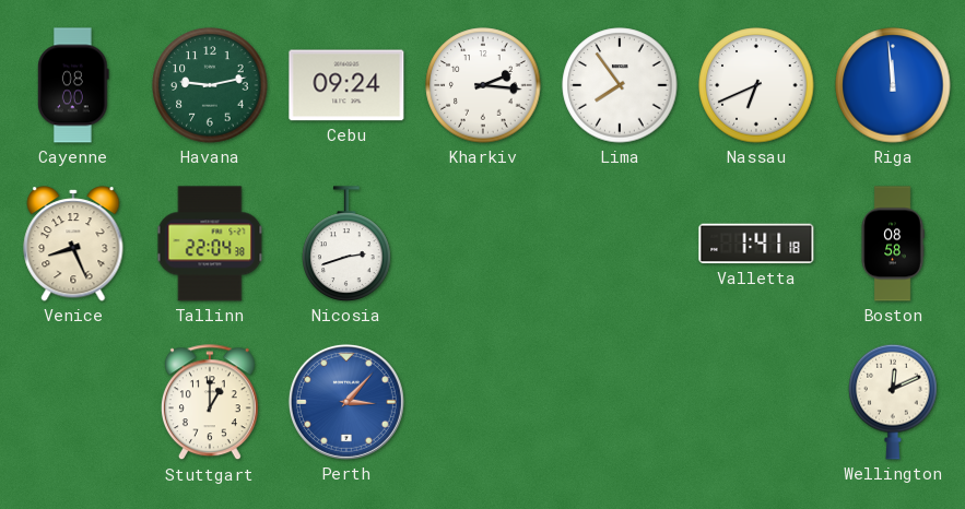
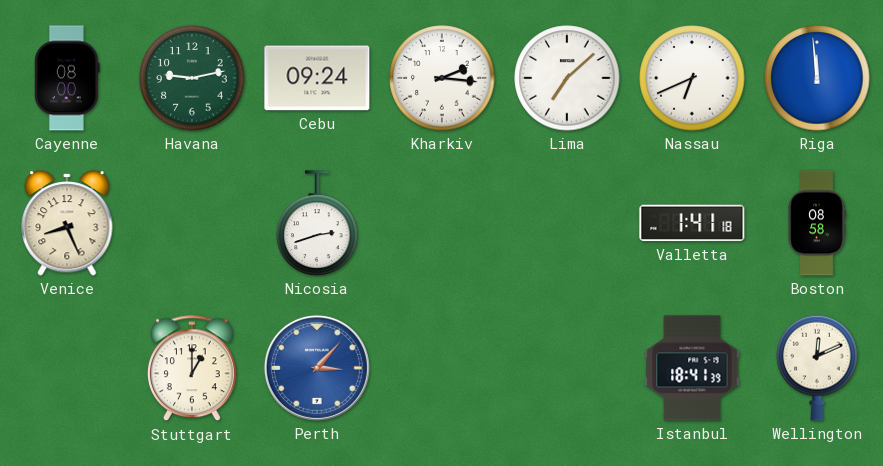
Lima: 7:54 -> 7:08 (567, 78)
Tallinn: 22:04 -> none (210, 244)
Istanbul: none -> 18:41 (692, 368)
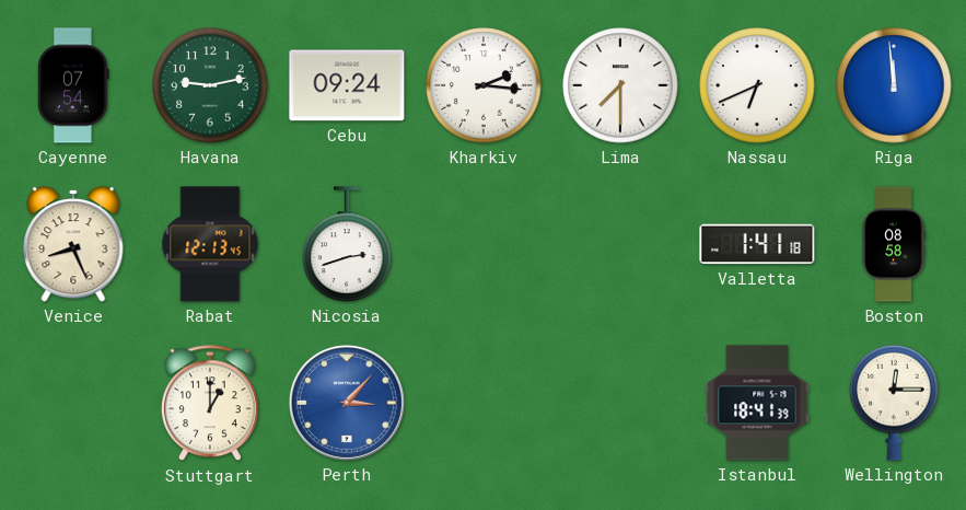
Cayenne: 08:00 -> 07:54 (73, 85)
Lima: 7:08 -> 7:30 (620, 85)
Rabat: none -> 12:13 (210, 244)
Wellington: 12:11 -> 12:15 (894, 403)
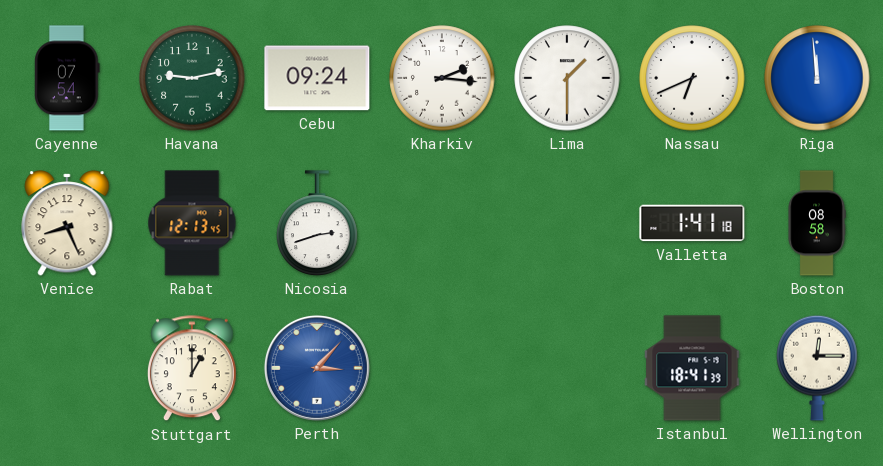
Lima: 7:30 -> 1:30 (567, 78)
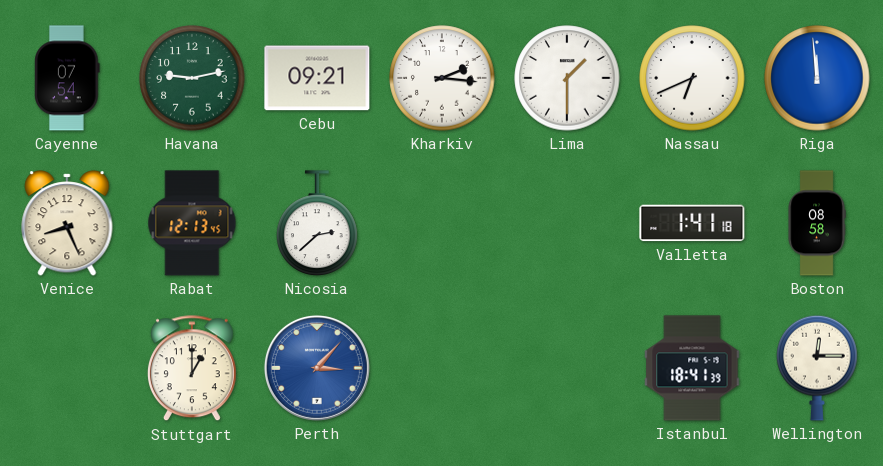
Cebu: 09:24 -> 09:21 (317, 78)
Nicosia: 2:42 -> 2:38 (317, 223)
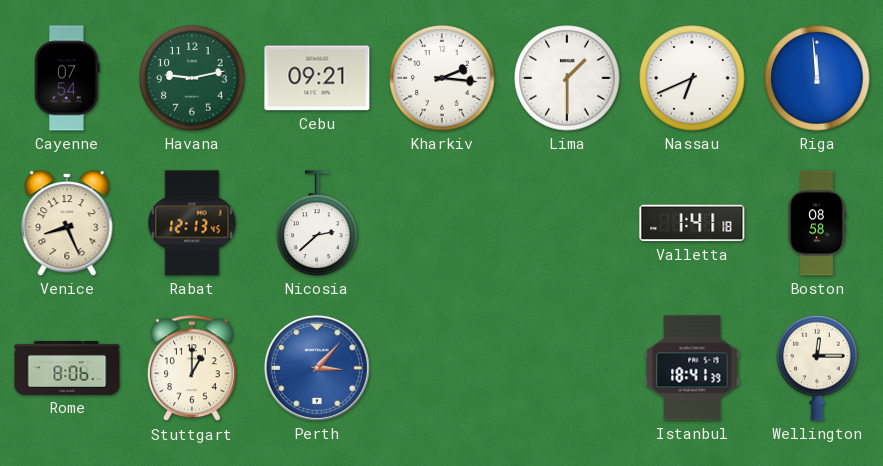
Rome: none -> 8:06 (67, 368)
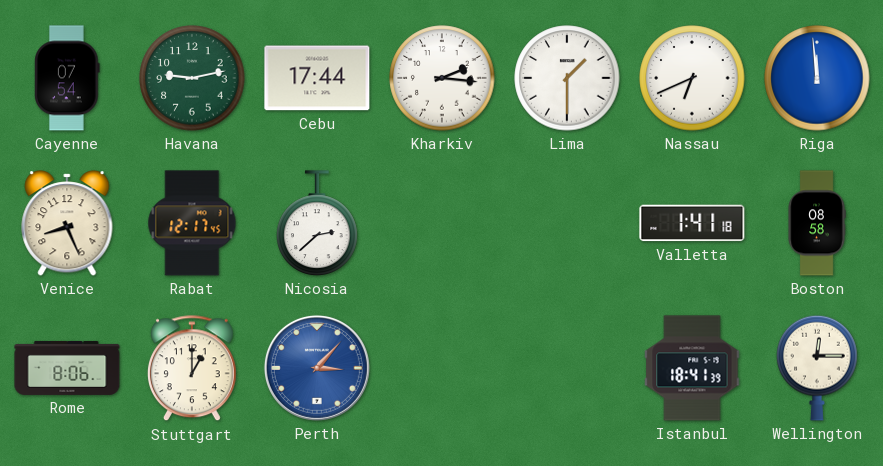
Cebu: 09:21 -> 17:44 (317, 78)
Rabat: 12:13 -> 12:17 (192, 223)
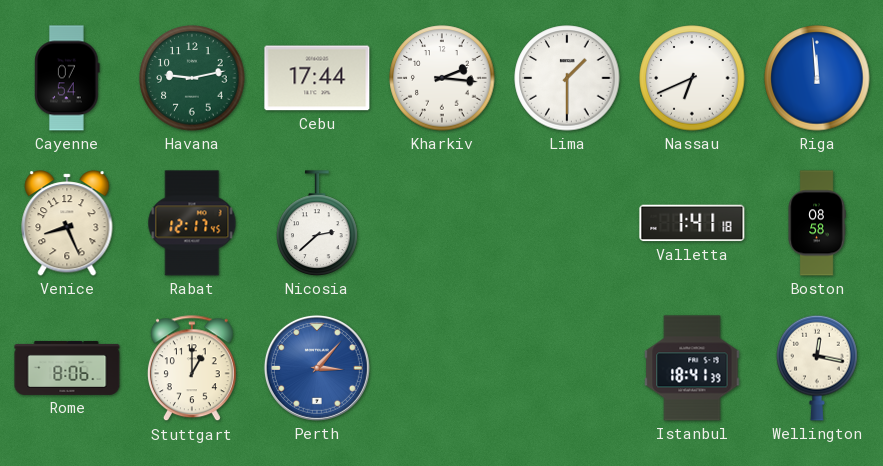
Wellington: 12:15 -> 12:17 (817, 368)
